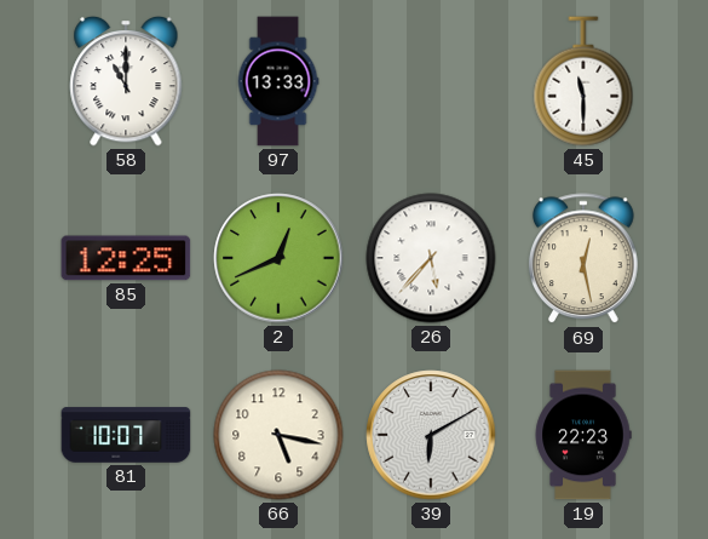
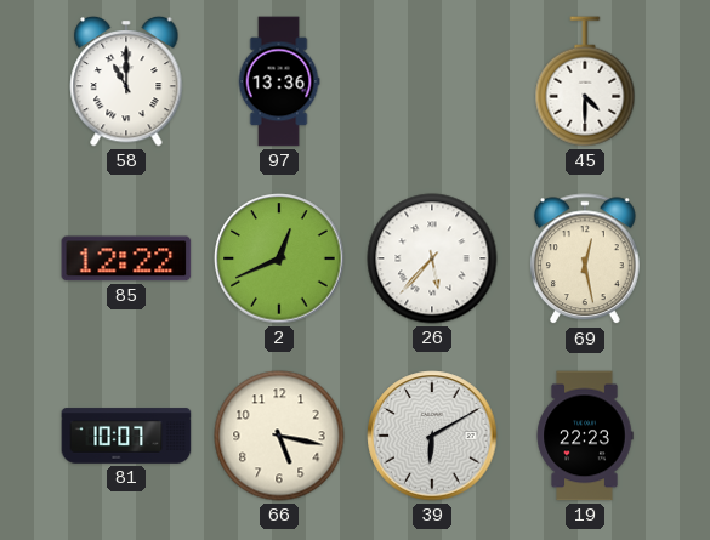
97: 13:33 -> 13:36 (279, 81)
45: 11:30 -> 4:30 (585, 81)
85: 12:25 -> 12:22 (126, 258)
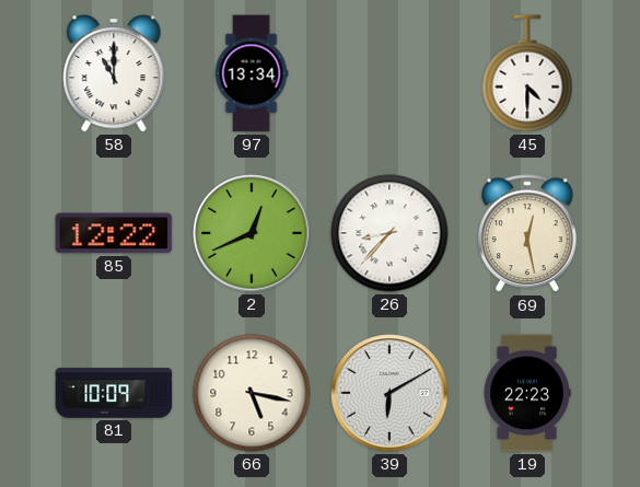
97: 13:36 -> 13:34 (252, 73)
26: 5:37 -> 8:37 (389, 233)
81: 10:07 -> 10:09 (114, 393)
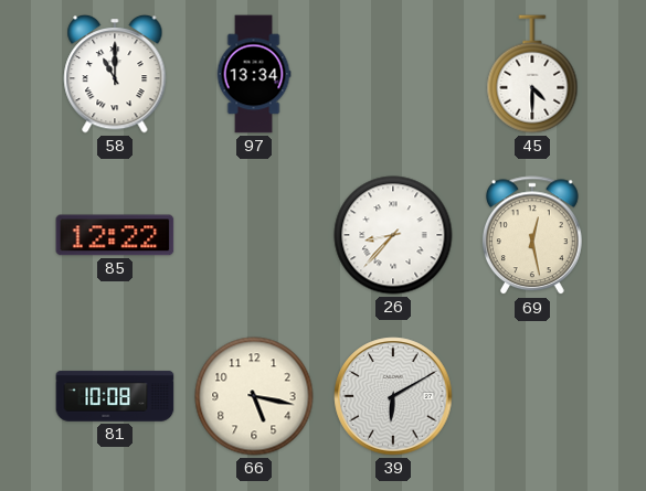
2: 12:41 -> none (252, 233)
81: 10:09 -> 10:08 (115, 396)
19: 22:23 -> none (527, 393)
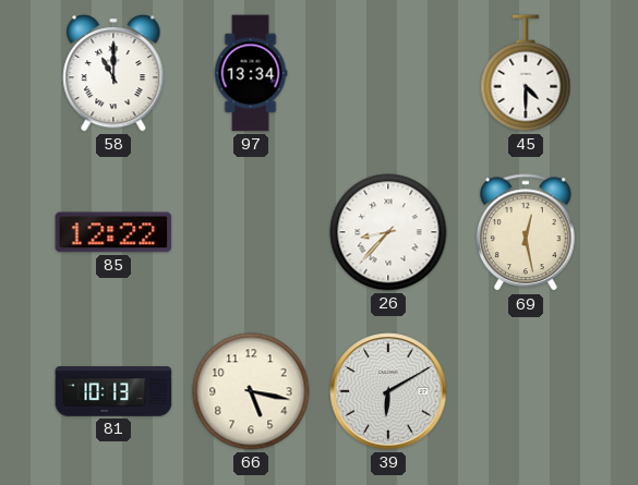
81: 10:08 -> 10:13 (113, 391)
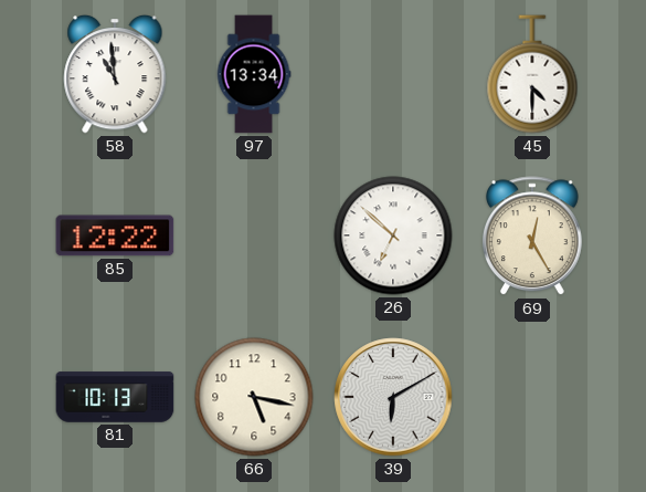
58: 11:00 -> 10:59 (115, 74)
26: 8:37 -> 6:52 (393, 235)
69: 12:28 -> 12:25 (532, 237)
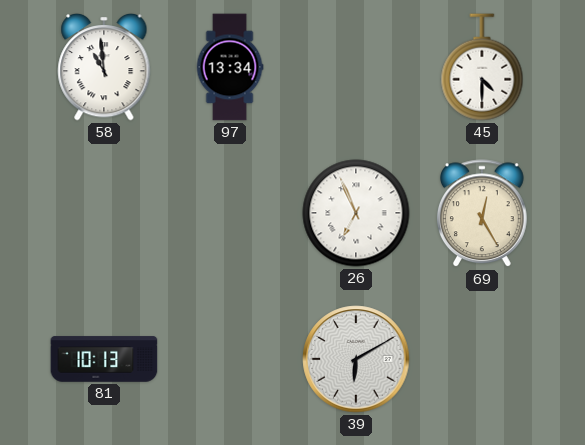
85: 12:22 -> none (115, 235)
26: 6:52 -> 6:56 (356, 213)
66: 5:17 -> none (254, 397)
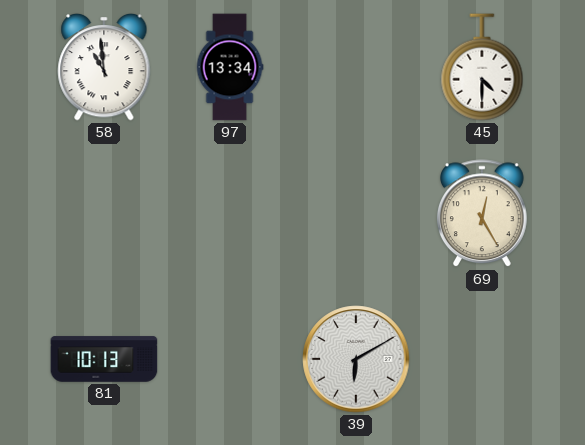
26: 6:56 -> none (356, 213)
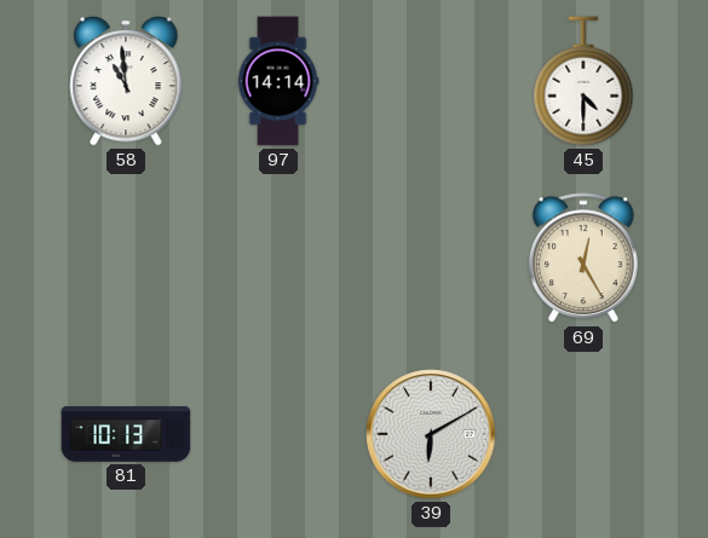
97: 13:34 -> 14:14 (278, 81)
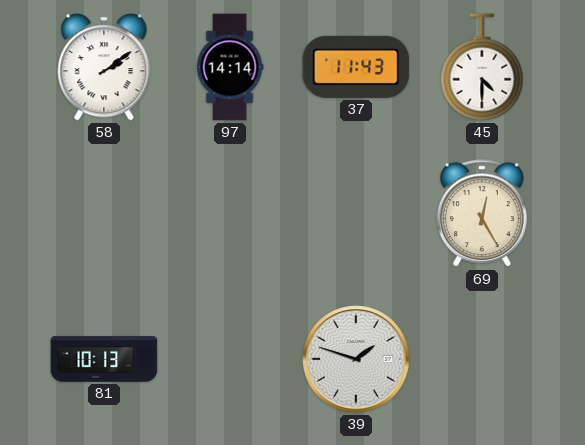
58: 10:59 -> 2:09 (104, 67)
37: none -> 11:43 (356, 67)
39: 6:10 -> 1:48 (356, 359)
